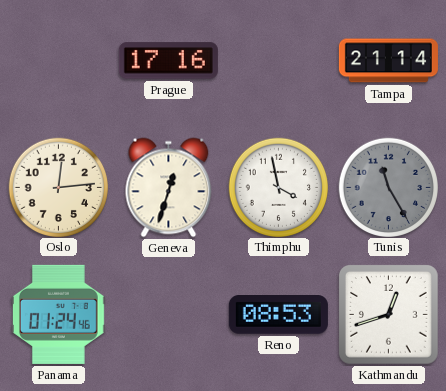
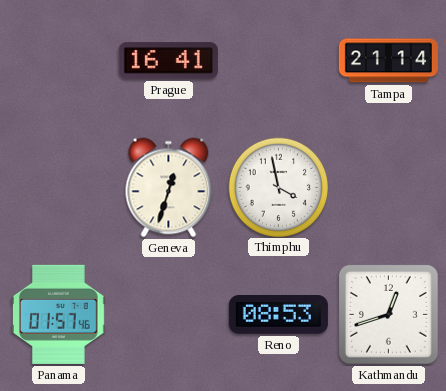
Prague: 17:16 -> 16:41 (168, 61)
Oslo: 12:14 -> none (58, 187)
Tunis: 11:25 -> none (388, 187)
Panama: 01:24 -> 01:57 (58, 314)
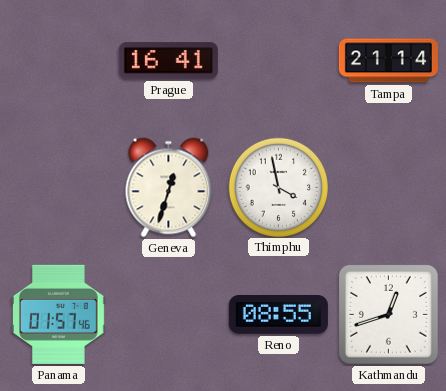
Reno: 08:53 -> 08:55 (278, 315)
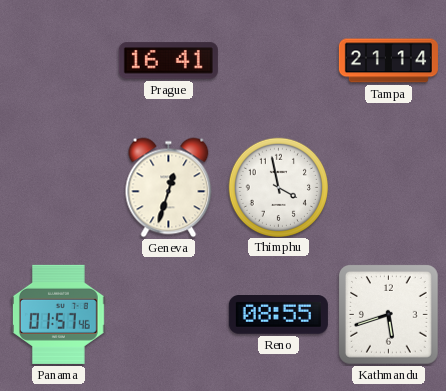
Kathmandu: 12:42 -> 5:42 (389, 315)
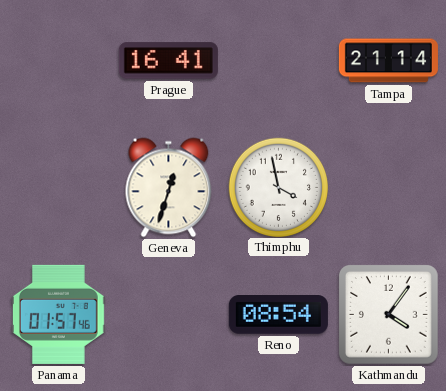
Reno: 08:55 -> 08:54 (278, 315)
Kathmandu: 5:42 -> 4:06 (389, 315)
